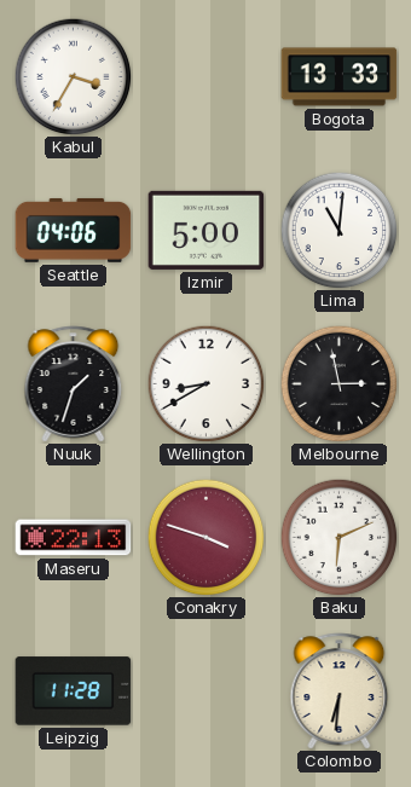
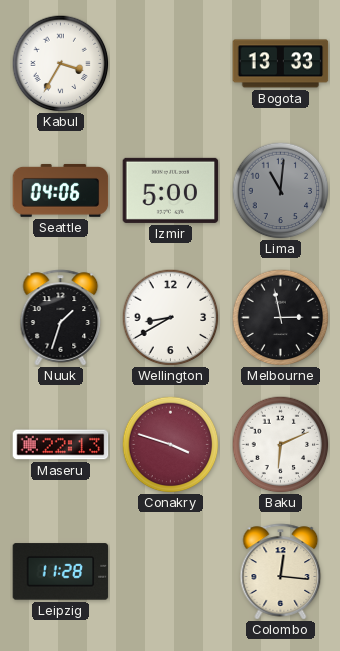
Lima dial: white -> grey (280, 190)
Colombo: 6:31 -> 12:16 (281, 572)
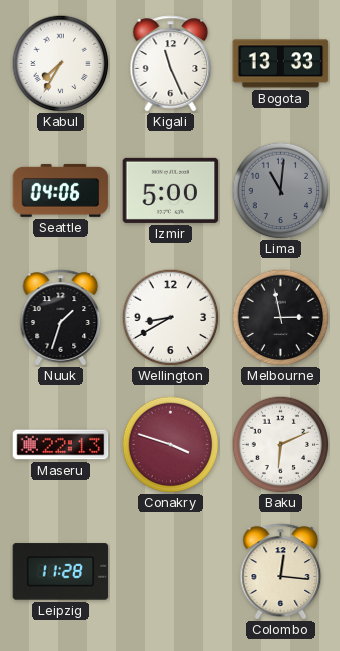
Kabul: 3:35 -> 7:35 (60, 63)
Kigali: none -> 11:26 (171, 64)
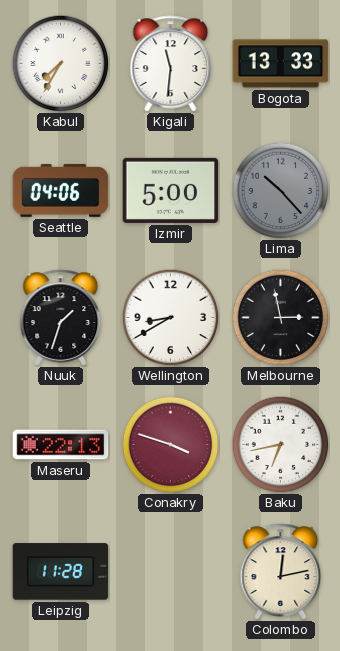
Kigali: 11:26 -> 11:31 (171, 64)
Lima: 11:01 -> 10:23 (280, 190)
Baku: 6:11 -> 6:43 (280, 444)
Colombo: 12:16 -> 12:13 (281, 572)
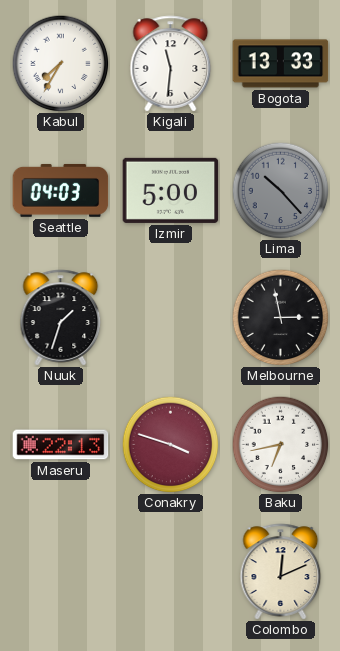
Seattle: 04:06 -> 04:03 (61, 190)
Wellington: 8:40 -> none (170, 317)
Leipzig: 11:28 -> none (61, 572)
Colombo: 12:13 -> 12:11 (281, 572)
